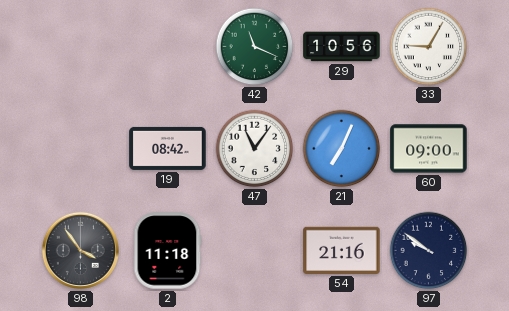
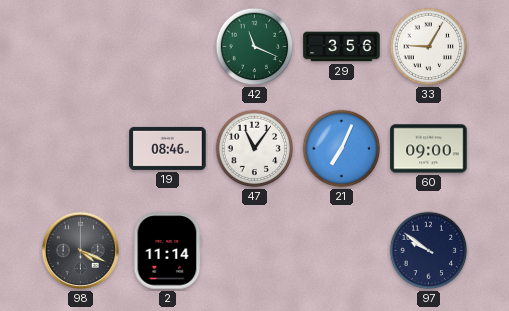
29: 10:56 -> 3:56 (342, 47)
19: 08:42 -> 08:46 (168, 148)
98: 3:54 -> 4:19 (80, 250)
2: 11:18 -> 11:14 (168, 251)
54: 21:16 -> none (342, 250)
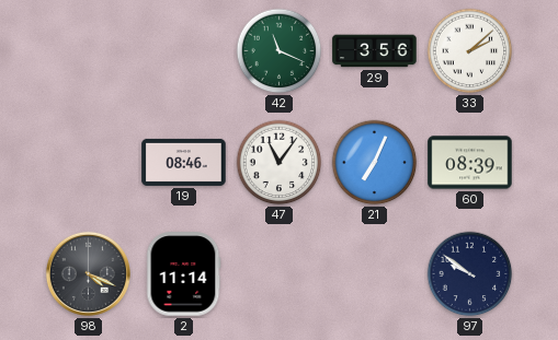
33: 9:05 -> 2:08 (470, 51)
60: 09:00 -> 08:39 (470, 163)
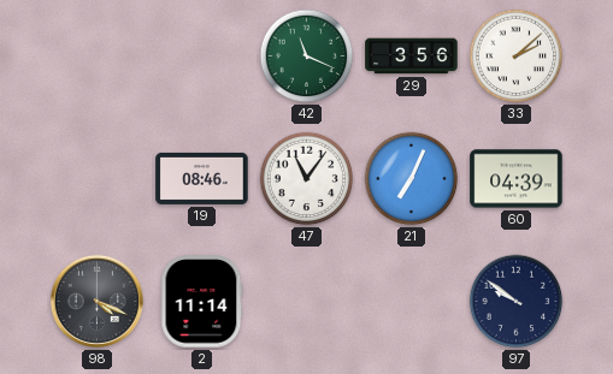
60: 08:39 -> 04:39 (517, 179)
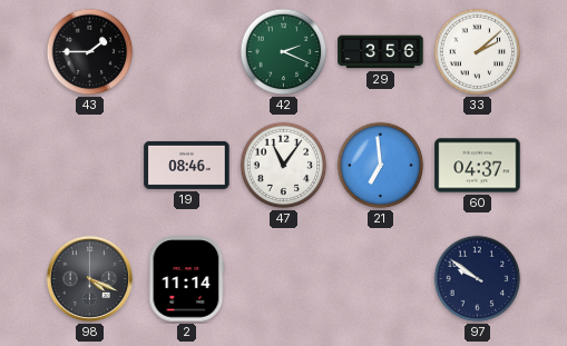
43: none -> 1:45 (90, 52)
42: 11:19 -> 2:19 (284, 52)
21: 7:04 -> 6:59 (381, 166)
60: 04:39 -> 04:37 (478, 166)
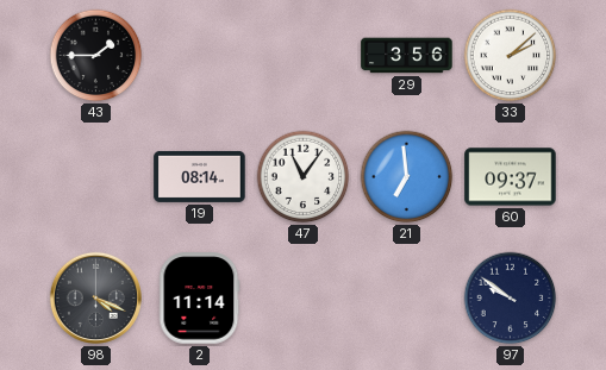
42: 2:19 -> none (284, 52)
19: 08:46 -> 08:14 (200, 176)
60: 04:37 -> 09:37 (511, 177)
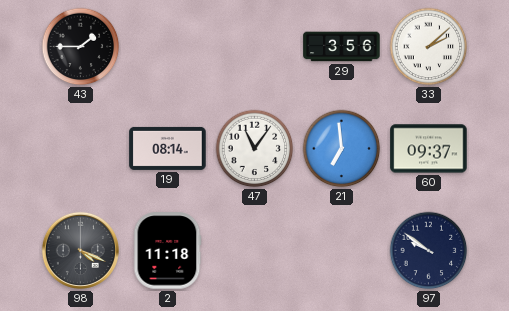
2: 11:14 -> 11:18 (168, 251)
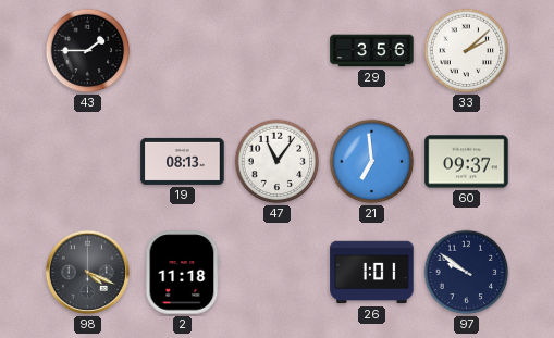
19: 08:14 -> 08:13 (183, 161)
26: none -> 1:01 (372, 273)
